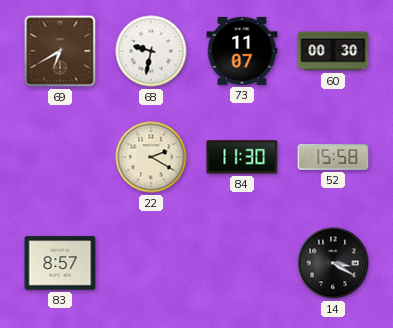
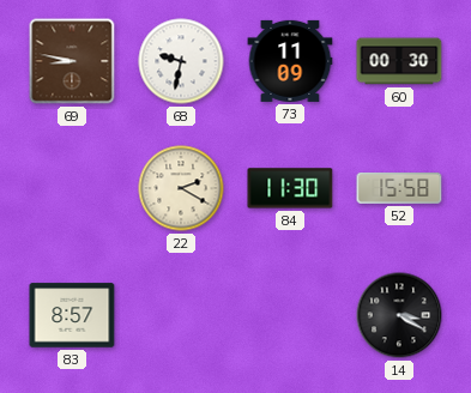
69: 6:40 -> 8:47 (72, 61)
73: 11:07 -> 11:09 (290, 61)
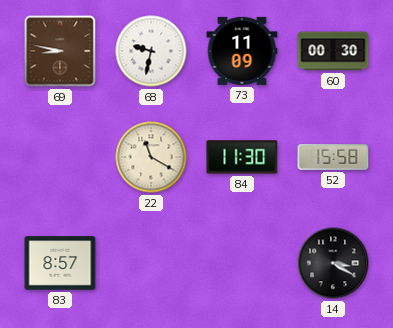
22: 2:20 -> 11:20 (151, 157)
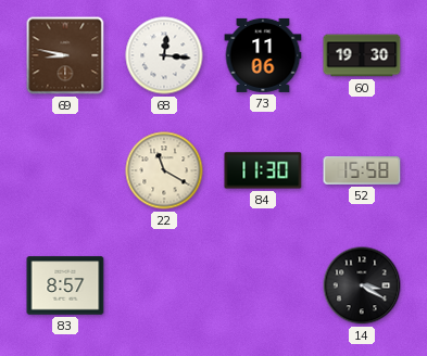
68: 9:32 -> 12:16 (164, 55)
73: 11:09 -> 11:06 (263, 55)
60: 00:30 -> 19:30 (362, 55)
